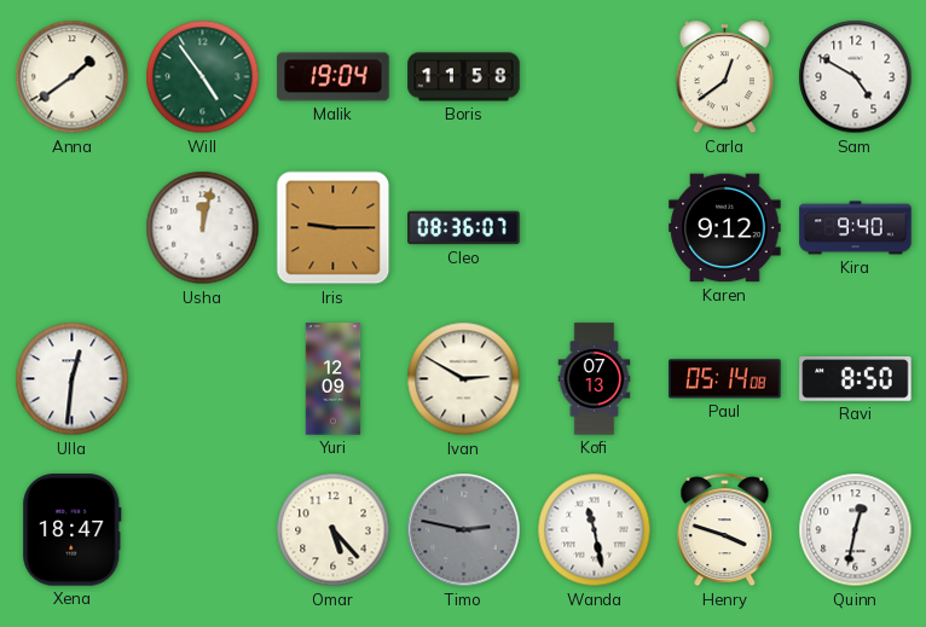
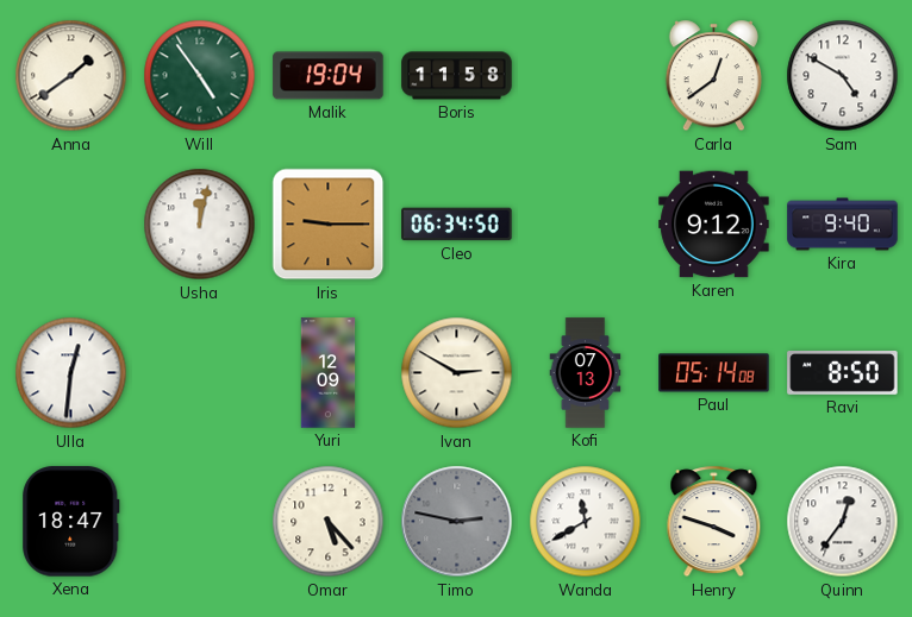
Cleo: 08:36 -> 06:34 (457, 225)
Wanda: 11:28 -> 11:40 (586, 522)
Quinn: 12:32 -> 12:36 (843, 522)
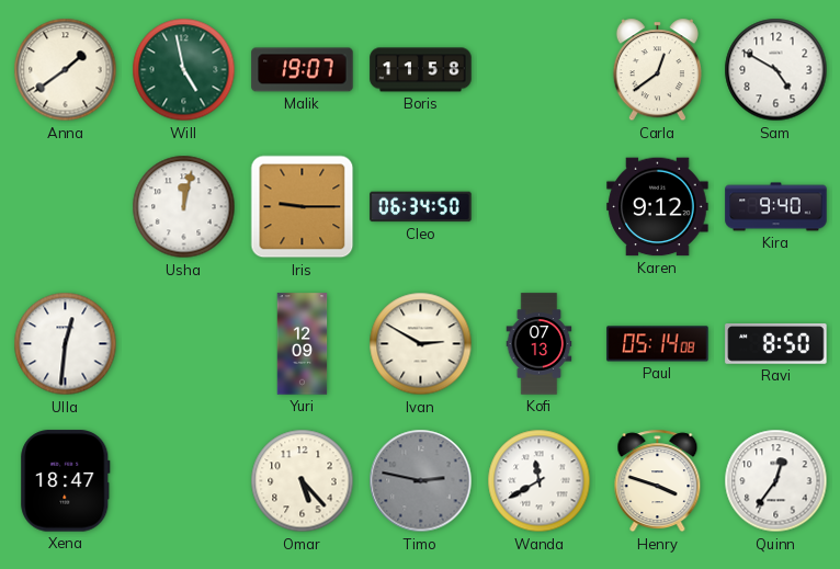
Will: 4:54 -> 4:58 (184, 70)
Malik: 19:04 -> 19:07 (303, 70)
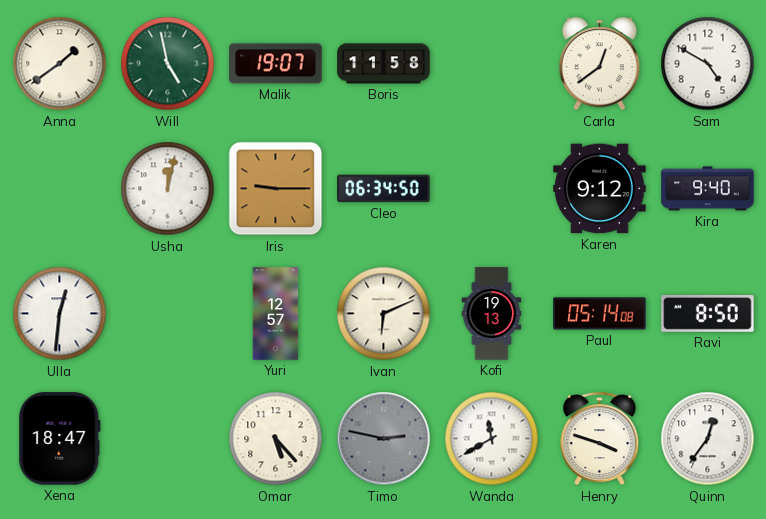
Yuri: 12:09 -> 12:57 (276, 314)
Ivan: 2:50 -> 6:11 (384, 314)
Kofi: 07:13 -> 19:13 (492, 314)
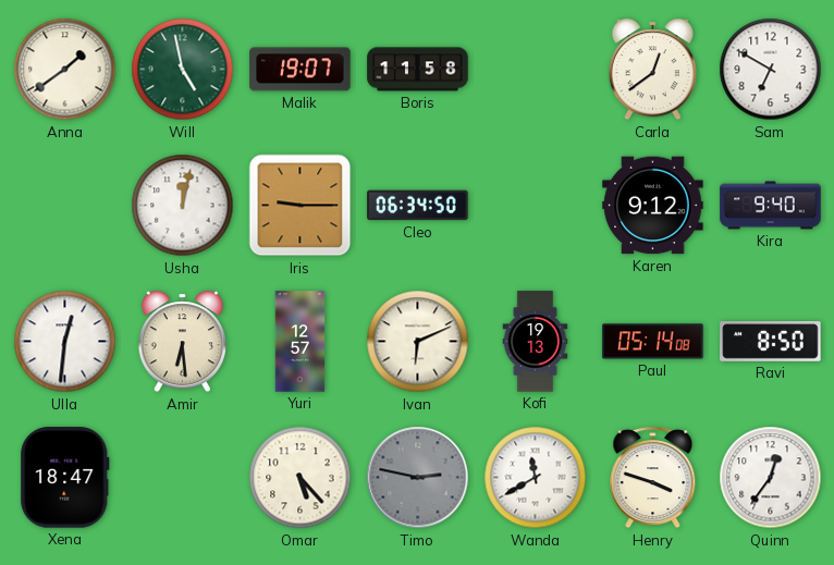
Sam: 4:50 -> 6:50 (771, 70)
Amir: none -> 6:29 (182, 342)
